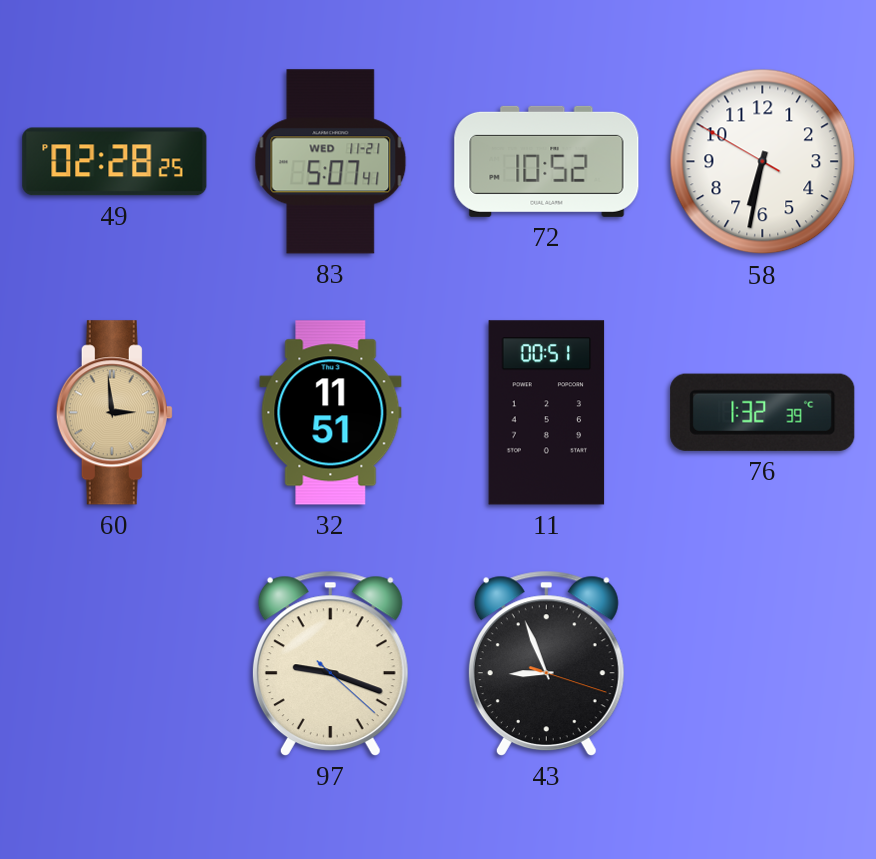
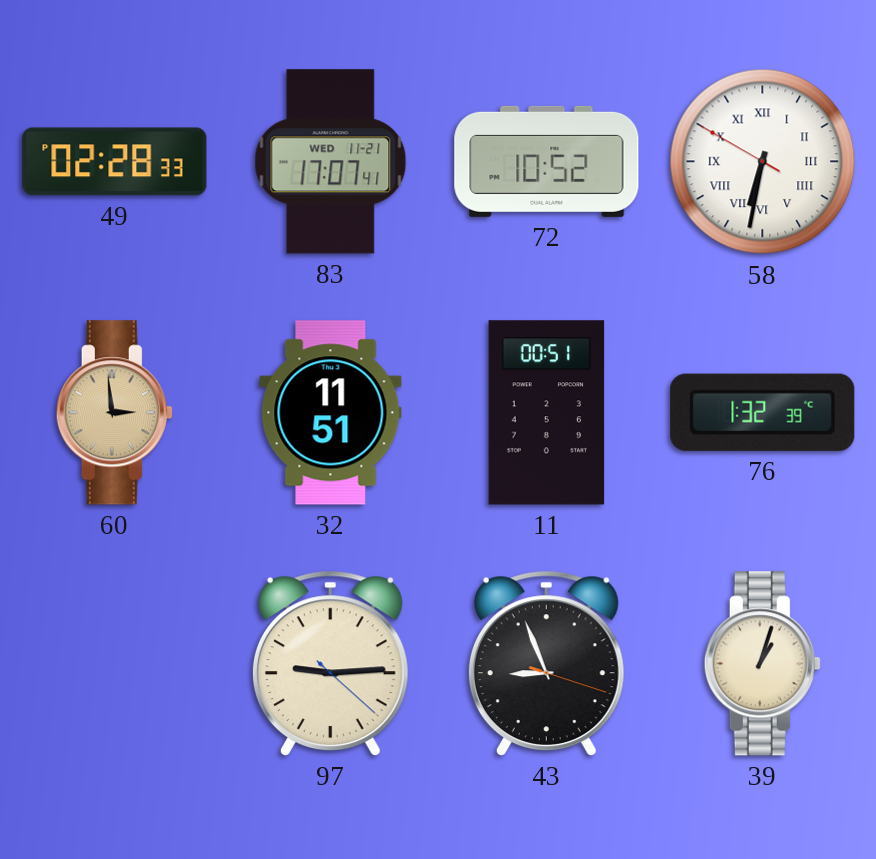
49: 02:28:25 PM -> 02:28:33 PM (115, 162)
83: 5:07 -> 17:07 (331, 162)
58 numerals: Arabic -> Roman (763, 162)
97: 9:18 -> 9:14 (330, 663)
39: none -> 1:03 (762, 664)
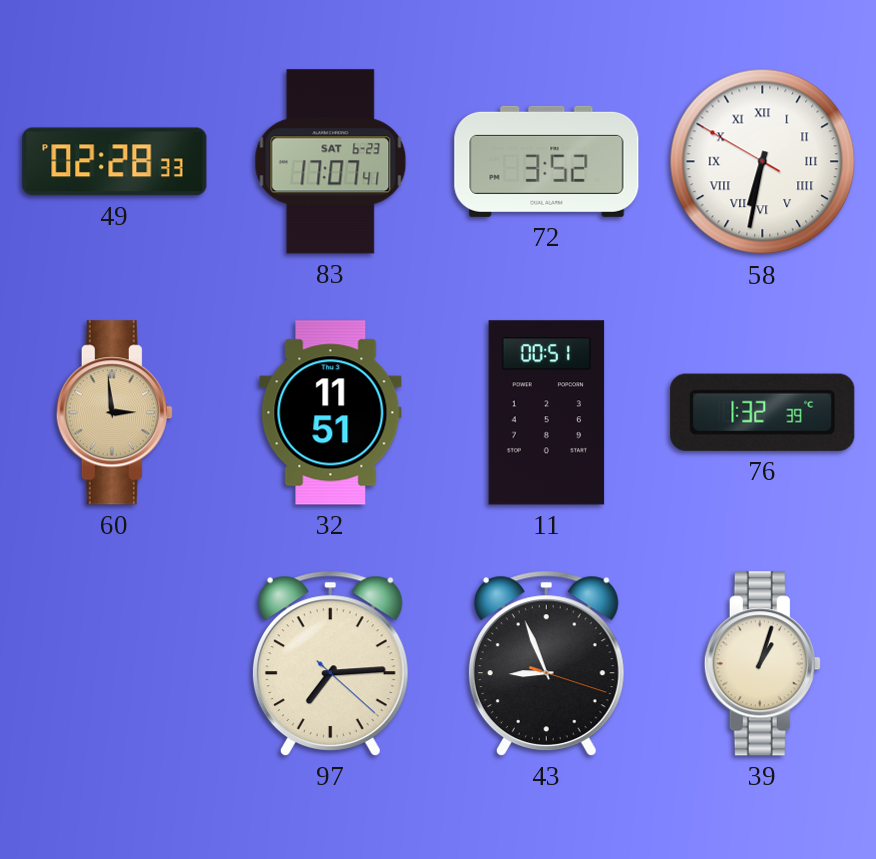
83 date: WED 11-21 -> SAT 6-23 (331, 162)
72: 10:52 -> 3:52 (547, 161)
97: 9:14 -> 7:14 (330, 663)
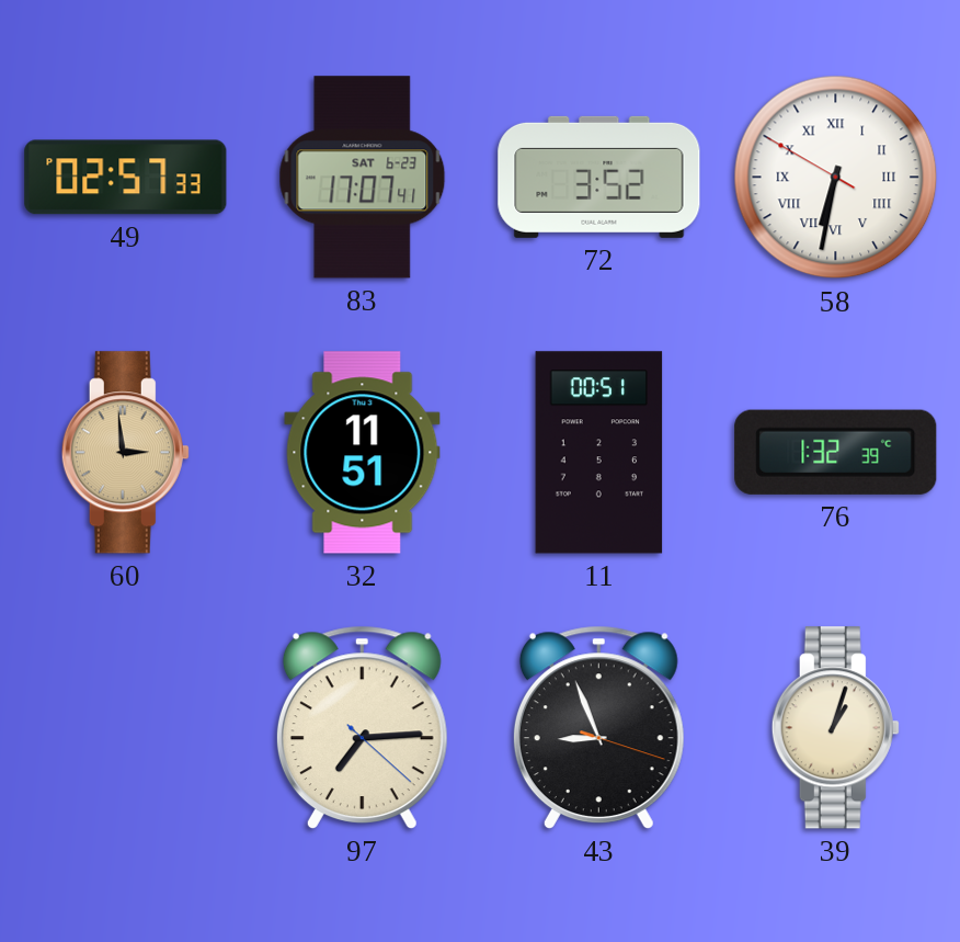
49: 02:28 -> 02:57 (126, 178)
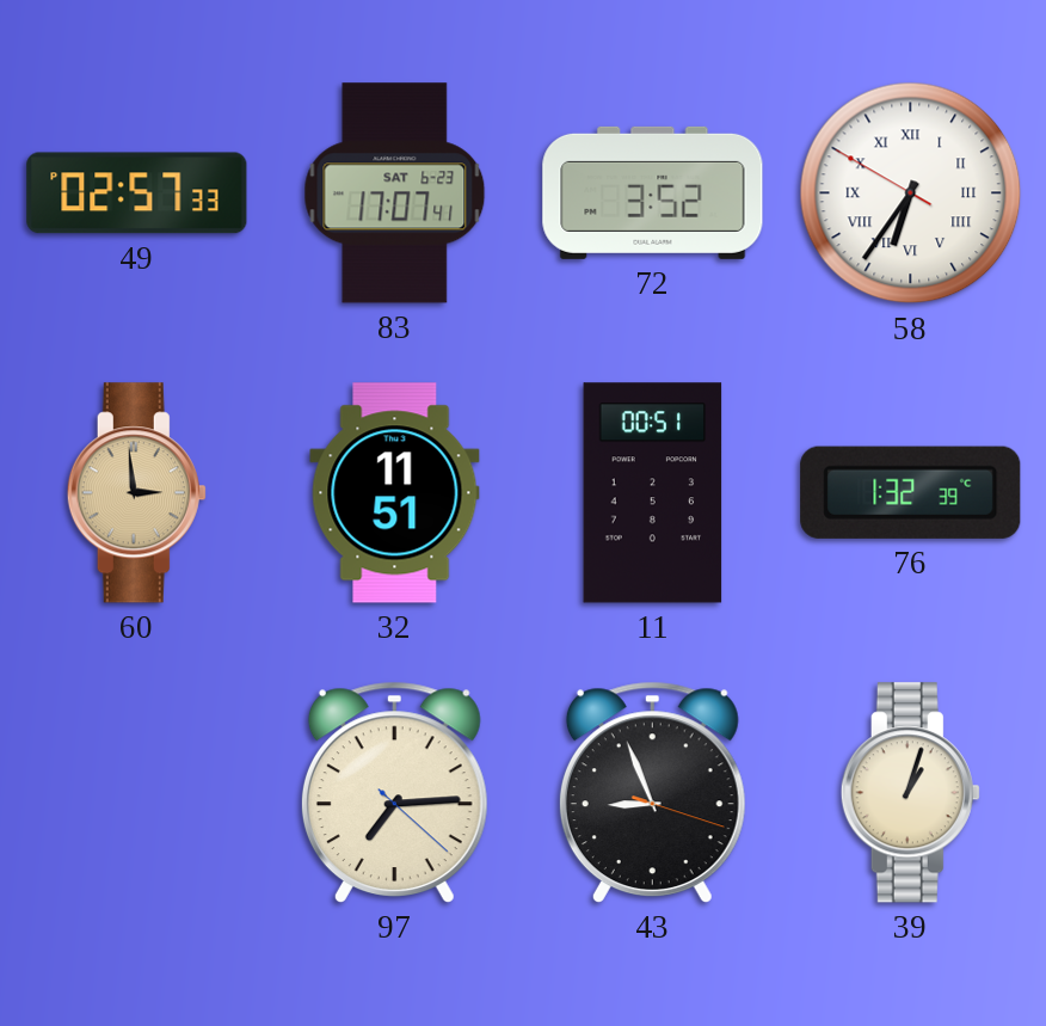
58: 6:31 -> 6:35 (911, 193)
